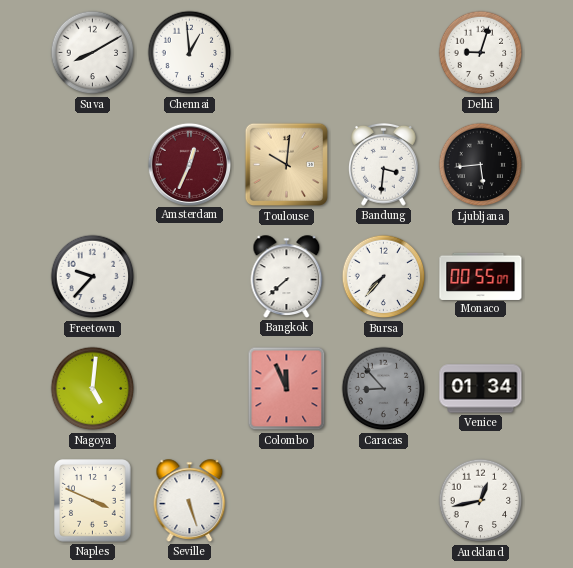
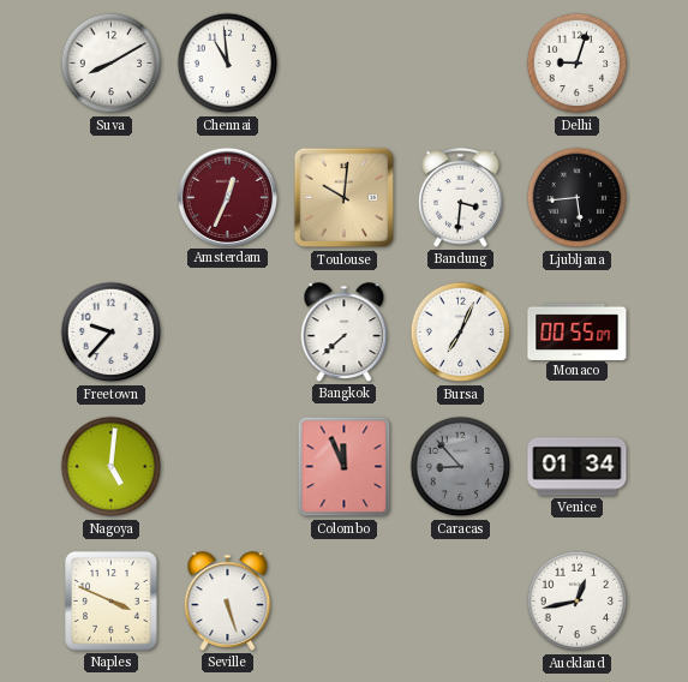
Chennai: 12:59 -> 10:59 (228, 64)
Bursa: 7:37 -> 7:04 (461, 333)
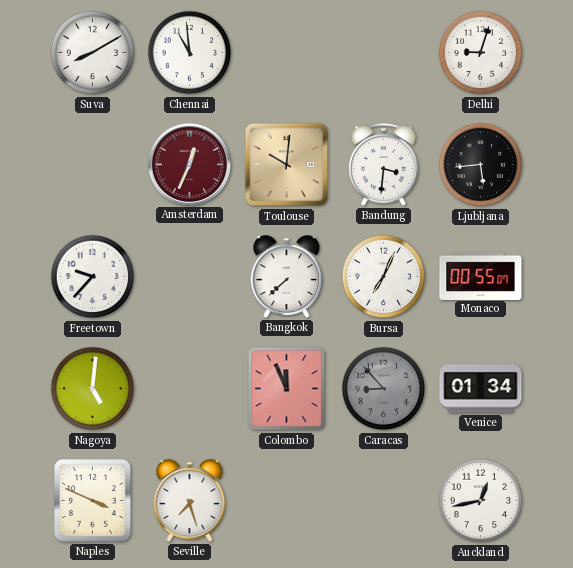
Seville: 5:27 -> 7:27 (190, 501)
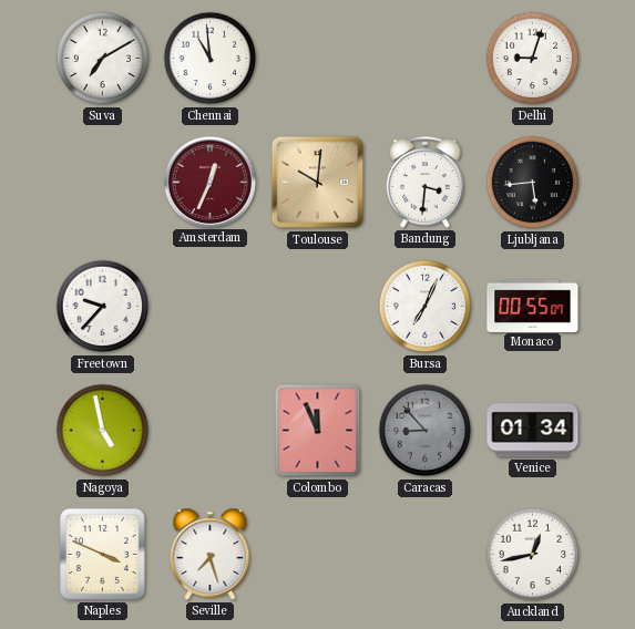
Suva: 8:10 -> 7:10 (103, 59)
Bangkok: 7:38 -> none (287, 277)
Nagoya: 5:01 -> 4:58 (103, 431)
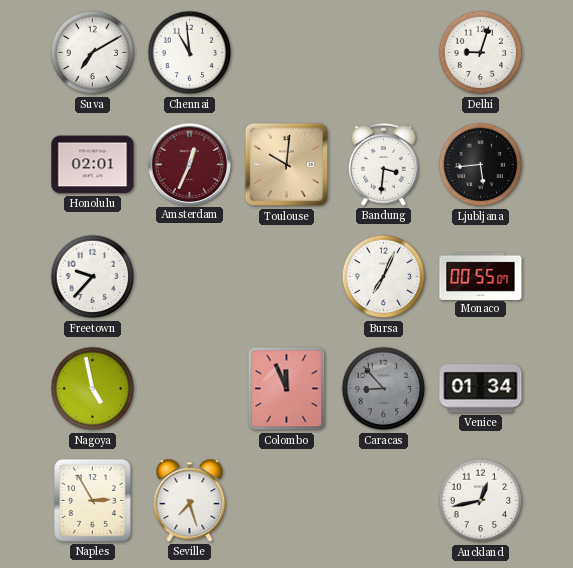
Honolulu: none -> 02:01 (93, 165)
Naples: 3:49 -> 2:55 (93, 501)
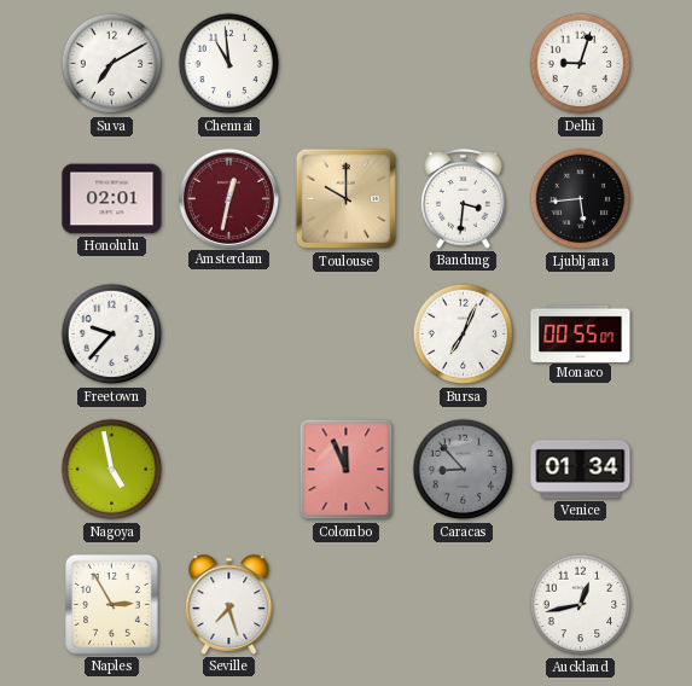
Amsterdam: 12:34 -> 12:32 (228, 198)
Toulouse: 10:01 -> 10:00 (347, 199)
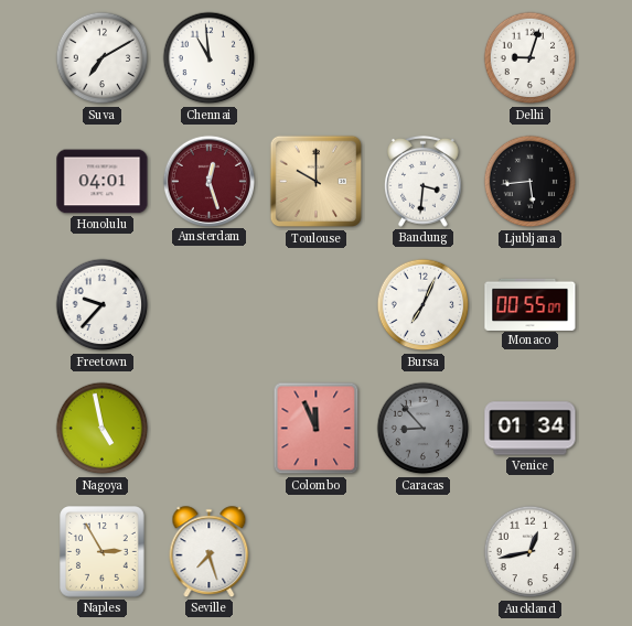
Honolulu: 02:01 -> 04:01 (103, 182)
Amsterdam: 12:32 -> 12:27 (208, 181)
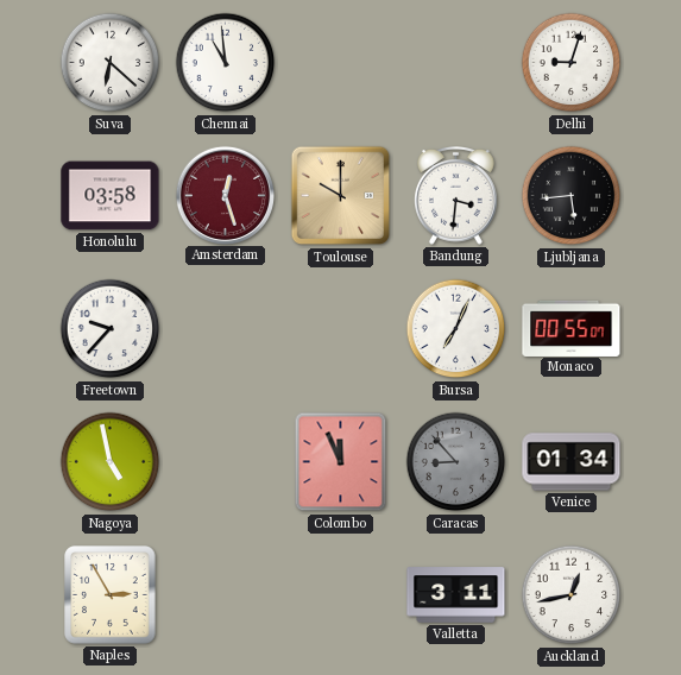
Suva: 7:10 -> 6:22 (111, 63)
Honolulu: 04:01 -> 03:58 (111, 196)
Seville: 7:27 -> none (210, 552)
Valletta: none -> 3:11 (456, 595)
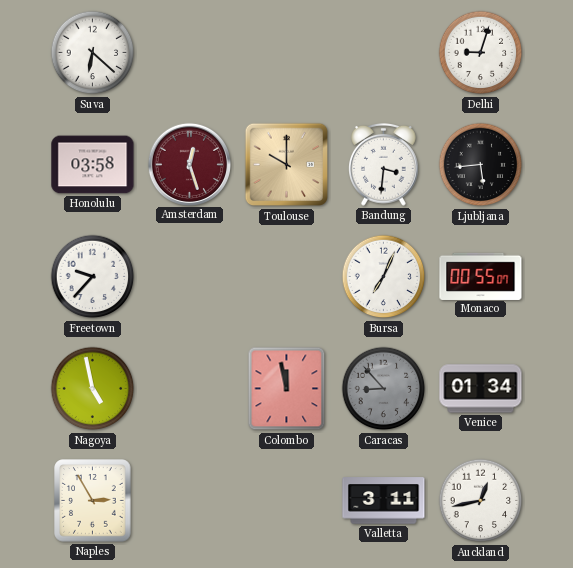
Chennai: 10:59 -> none (226, 63)
Colombo: 11:56 -> 11:58 (287, 389)
